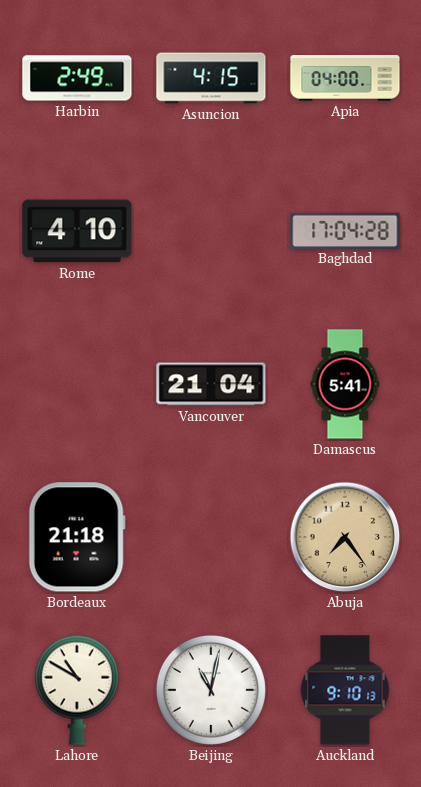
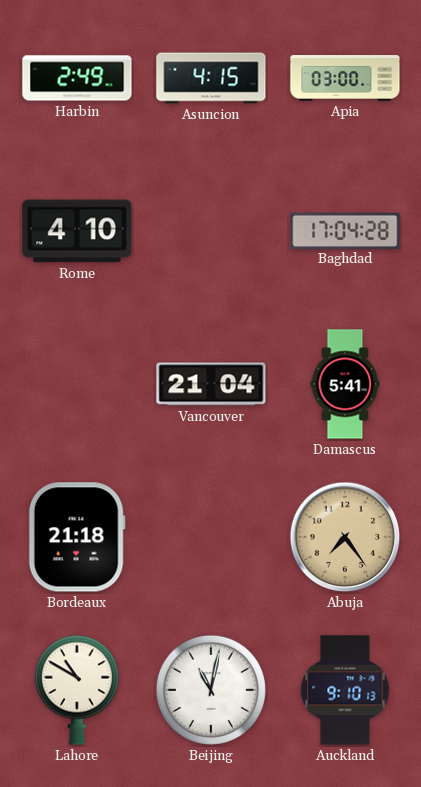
Apia: 04:00 -> 03:00 (345, 78)
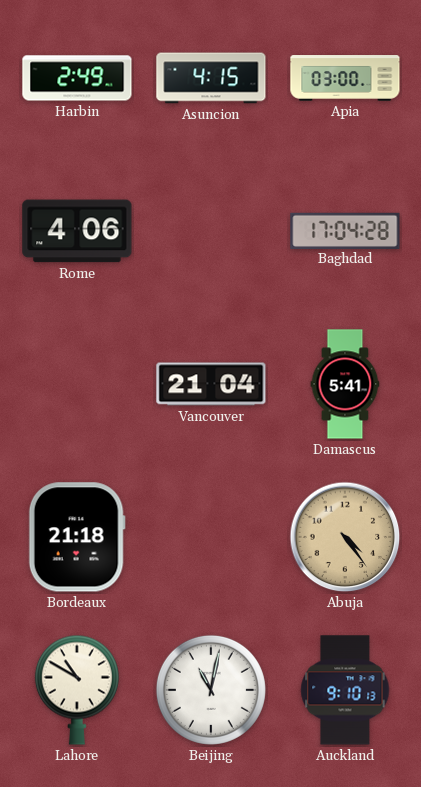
Rome: 4:10 -> 4:06 (77, 231)
Abuja: 7:24 -> 4:24 (345, 537)
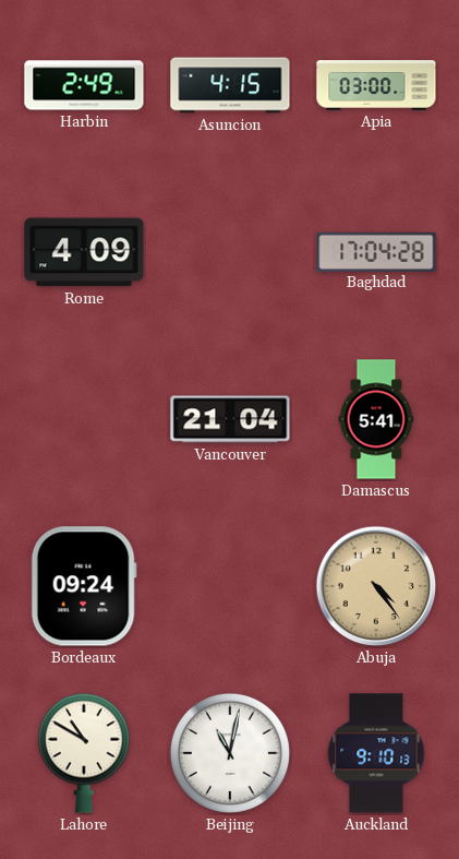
Rome: 4:06 -> 4:09 (84, 252)
Bordeaux: 21:18 -> 09:24 (84, 586)
